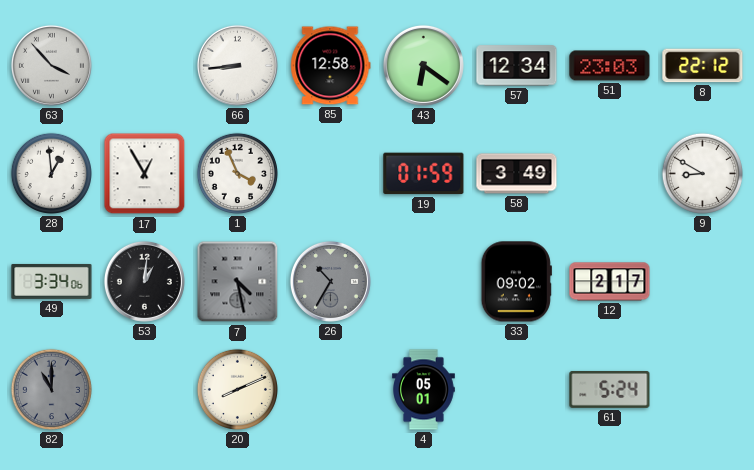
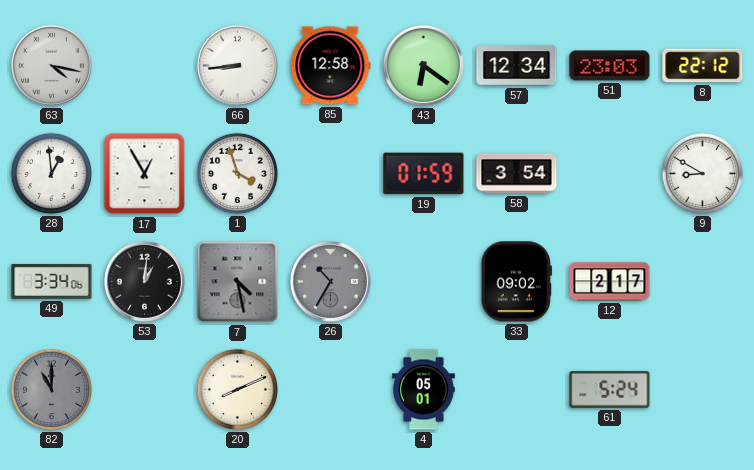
63: 3:53 -> 4:17 (51, 65)
1: 3:56 -> 3:57 (237, 173)
58: 3:49 -> 3:54 (517, 174)
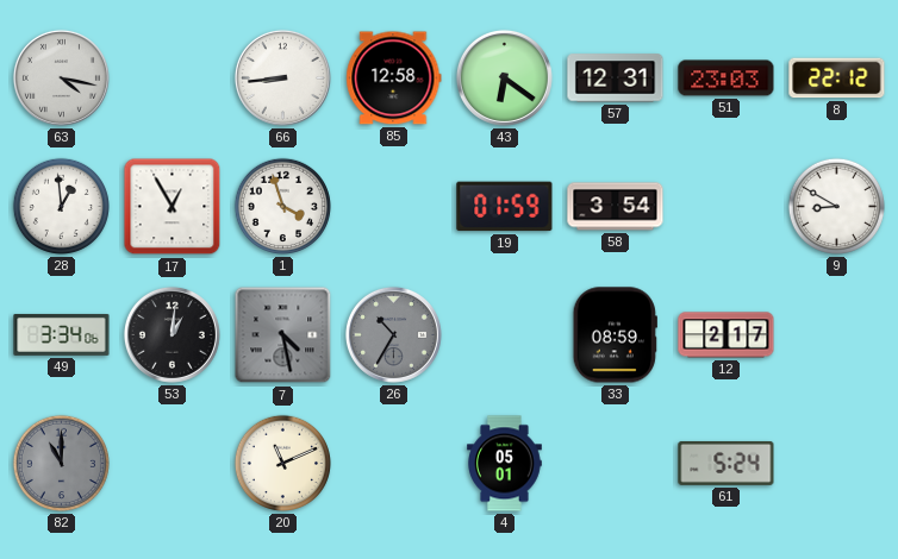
57: 12:34 -> 12:31 (616, 78)
33: 09:02 -> 08:59 (615, 335)
20: 8:11 -> 11:11 (282, 463)
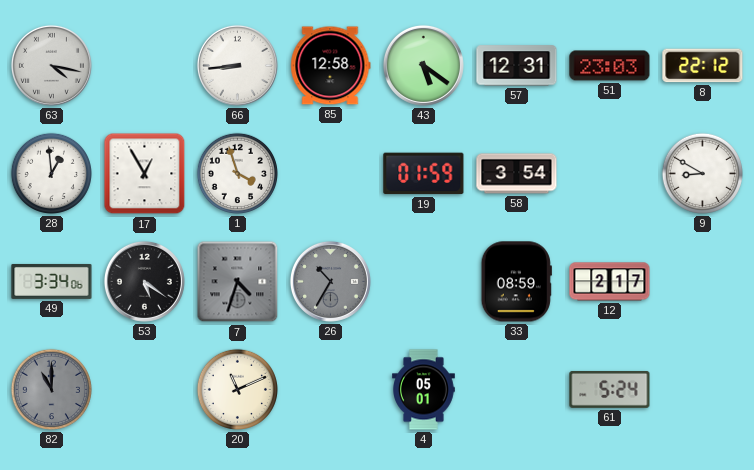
43: 6:21 -> 5:21 (423, 65)
53: 1:01 -> 5:21 (144, 281)
7: 4:28 -> 4:33 (238, 282)
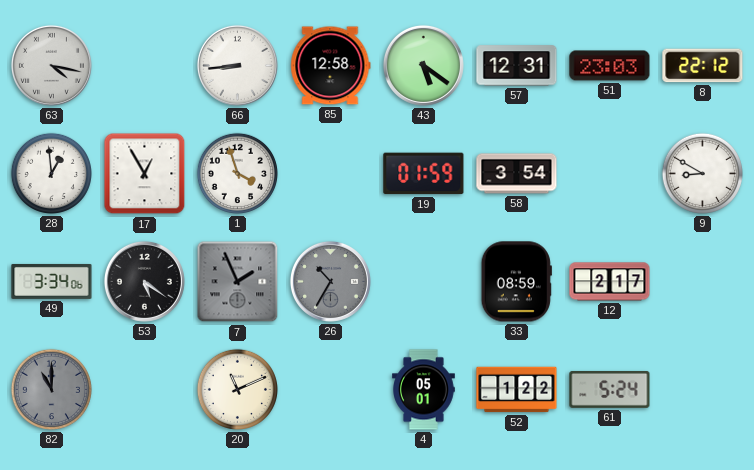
7: 4:33 -> 1:56 (238, 282)
52: none -> 1:22 (517, 390)
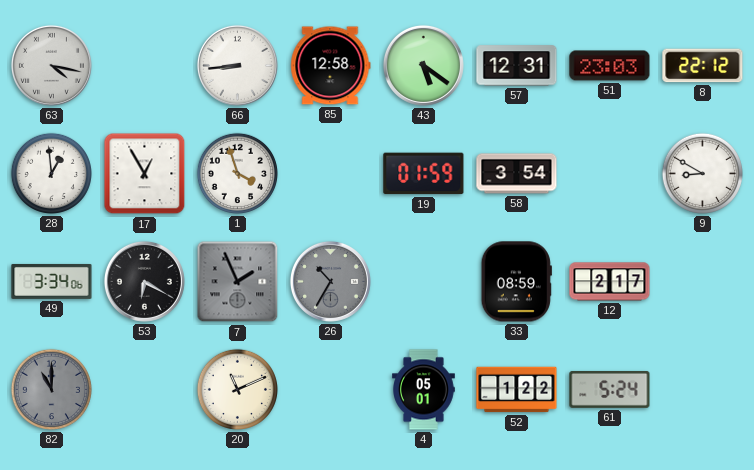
53: 5:21 -> 6:20 (144, 281)
